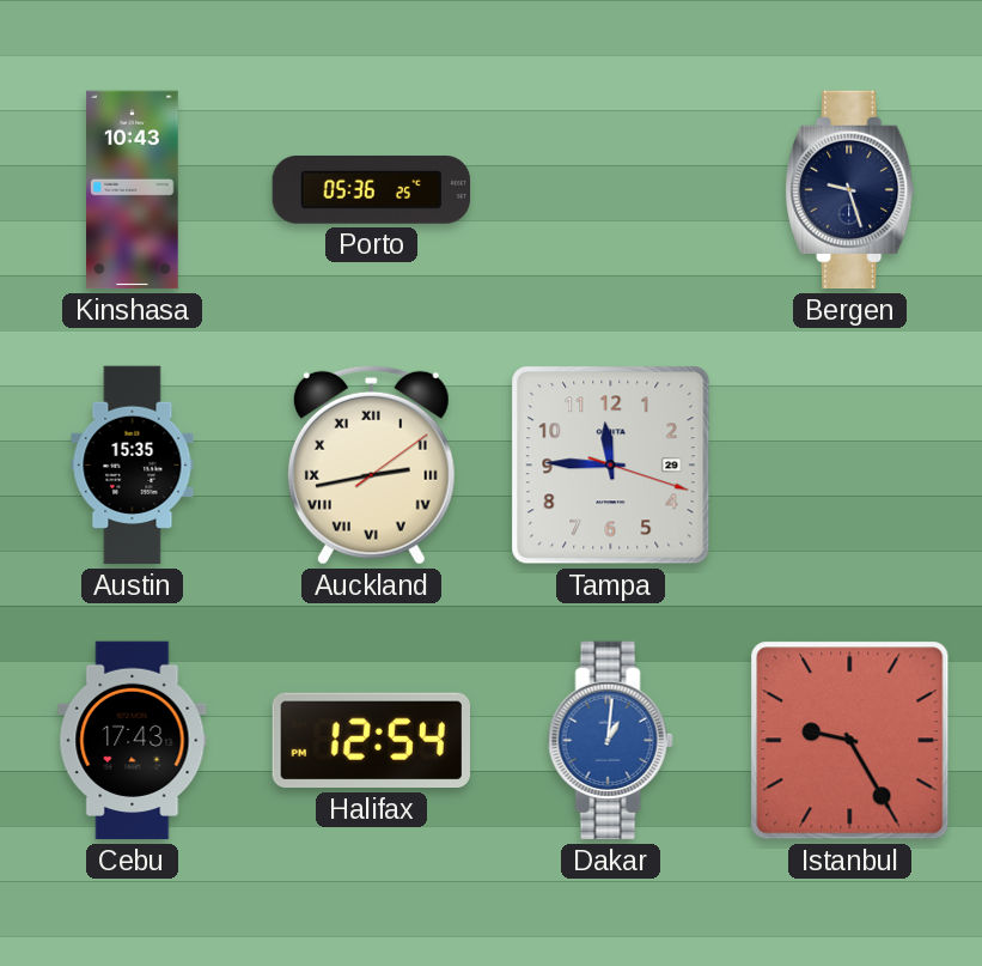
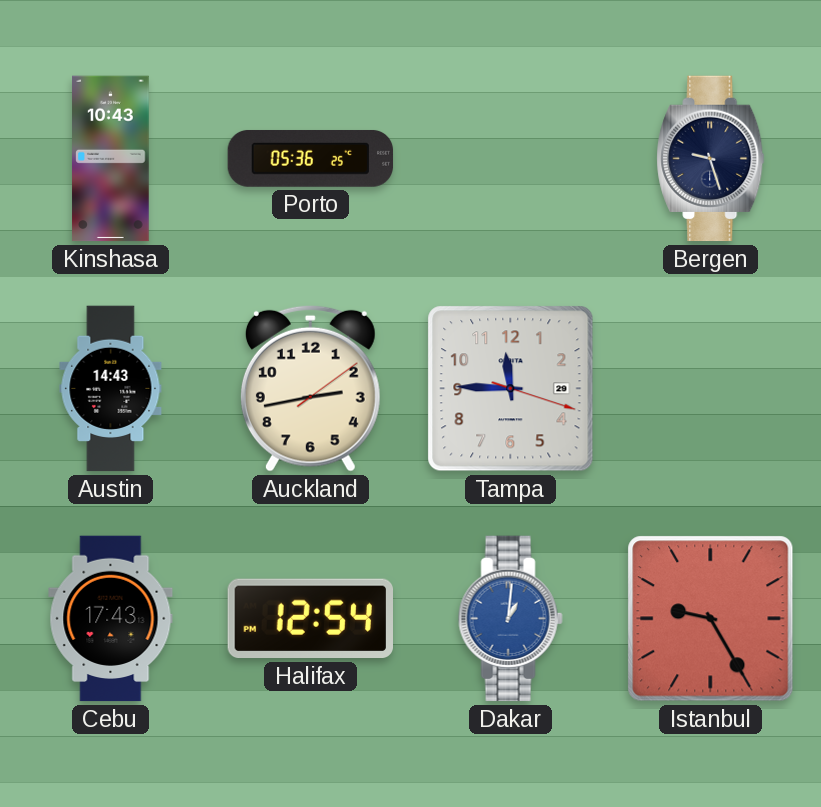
Austin: 15:35 -> 14:43 (111, 389)
Auckland numerals: Roman -> Arabic (310, 388)
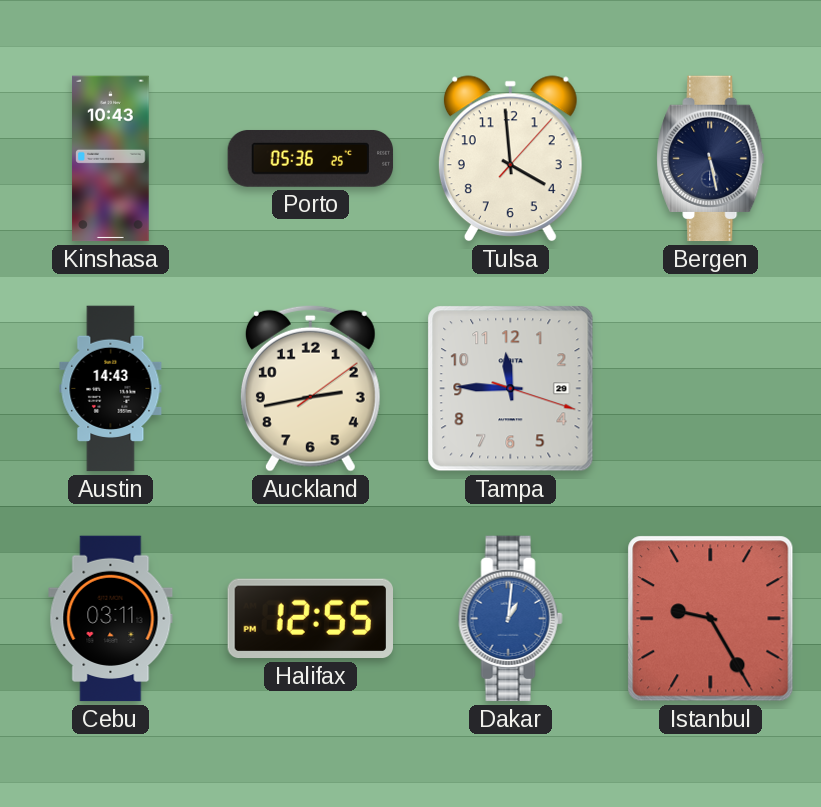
Tulsa: none -> 3:59 (510, 159)
Bergen: 9:27 -> 5:28 (711, 159)
Cebu: 17:43 -> 03:11 (111, 619)
Halifax: 12:54 -> 12:55 (310, 619)
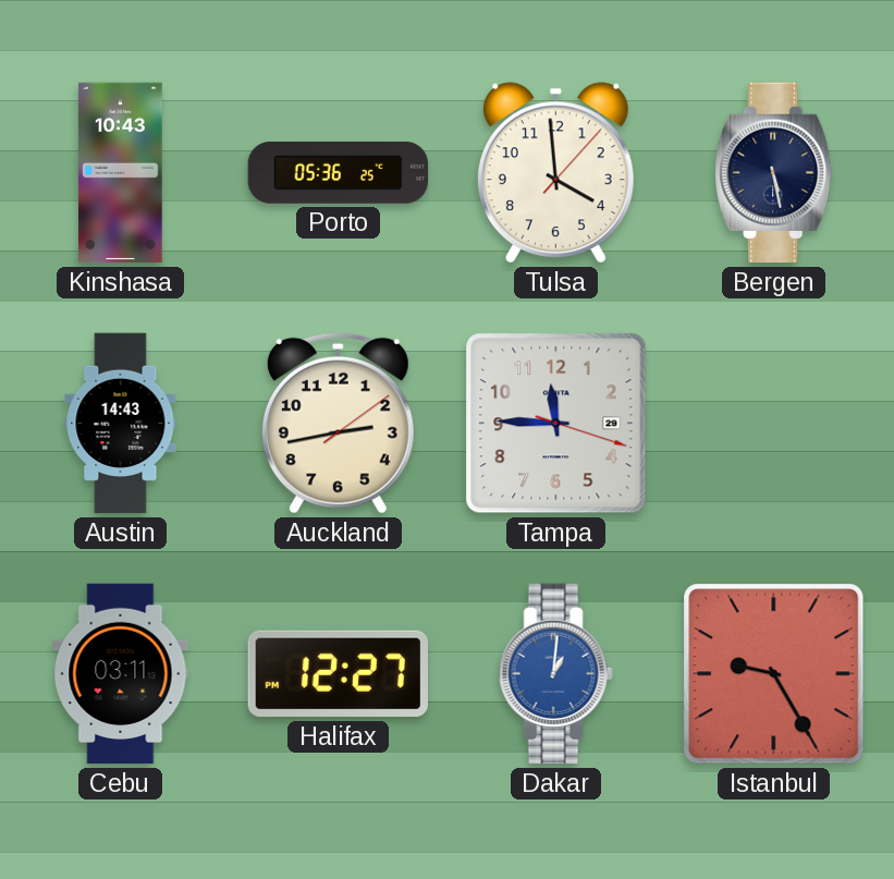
Halifax: 12:55 -> 12:27 (338, 674)
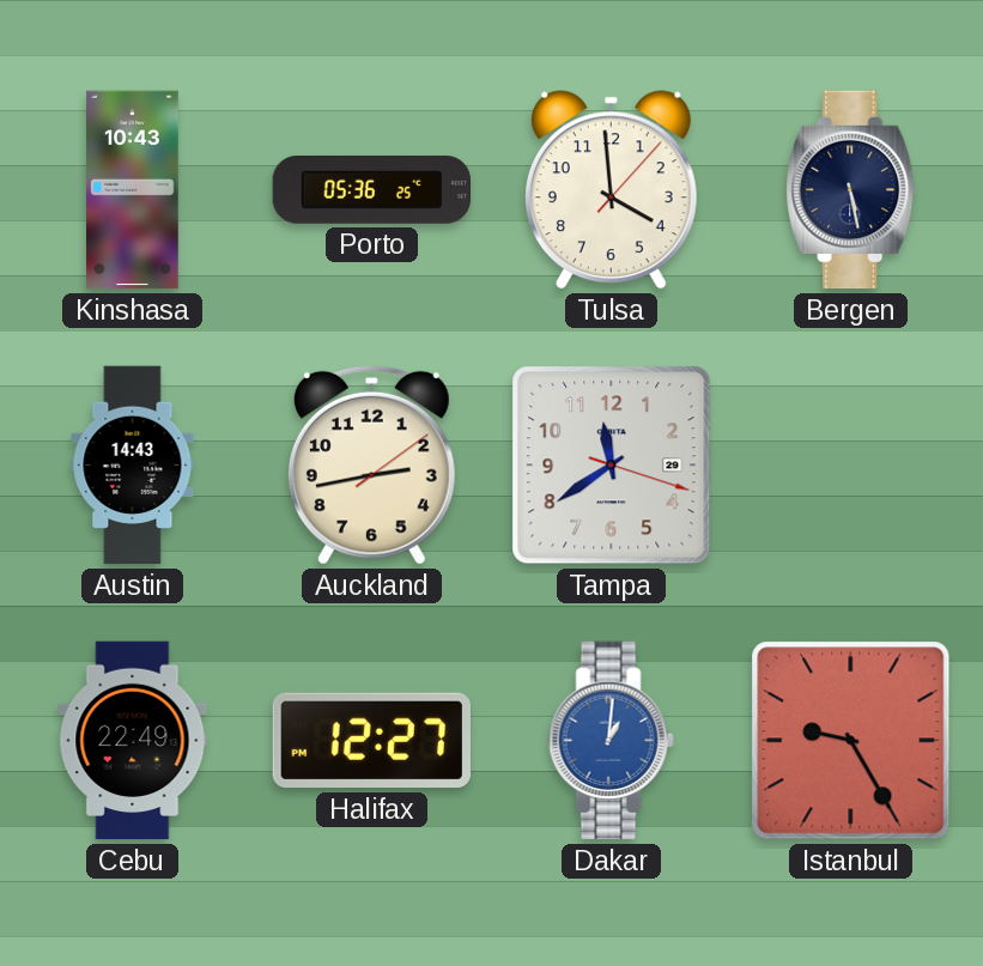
Tampa: 11:45 -> 11:39 (612, 466)
Cebu: 03:11 -> 22:49 (133, 741)
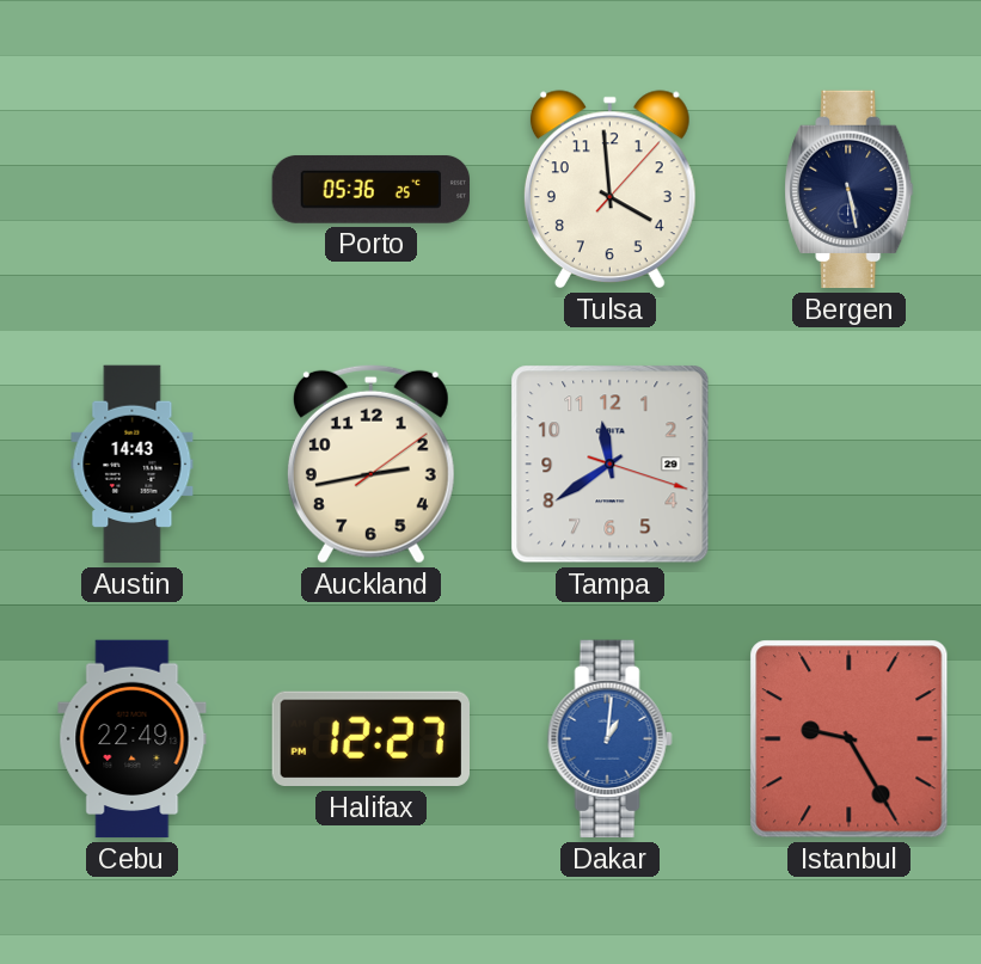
Kinshasa: 10:43 -> none (133, 190)
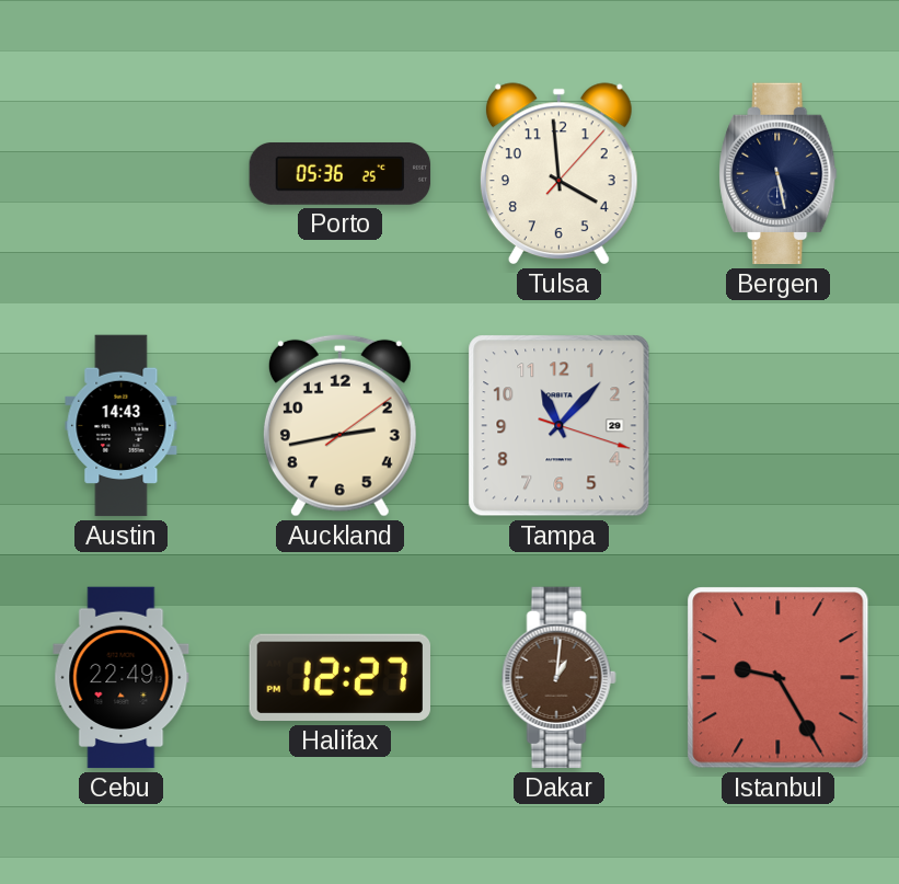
Tampa: 11:39 -> 11:07 (560, 426)
Dakar dial: blue -> brown (558, 678)
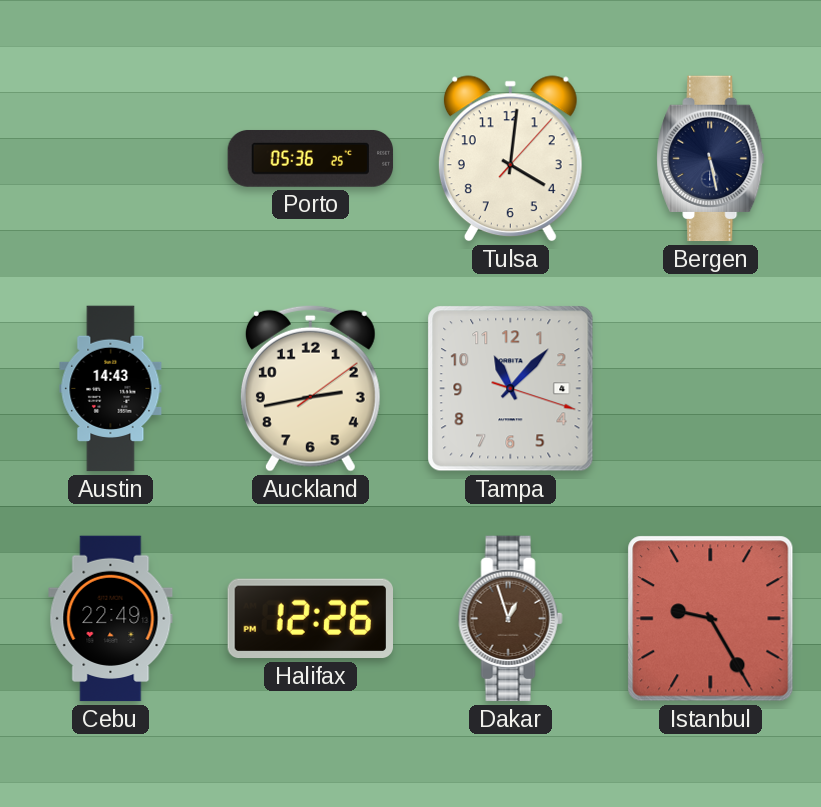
Tulsa: 3:59 -> 4:01 (510, 159)
Tampa date: 29 -> 4 (511, 389)
Halifax: 12:27 -> 12:26 (310, 619)
Dakar: 1:01 -> 12:57 (510, 619)
